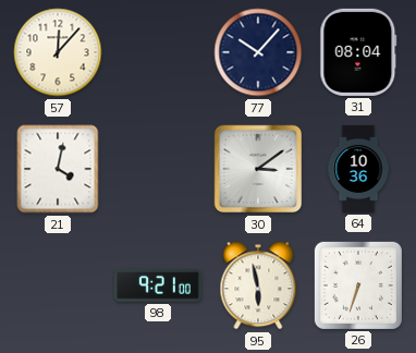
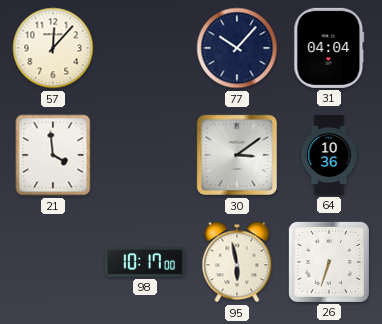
31: 08:04 -> 04:04 (329, 48)
21: 4:02 -> 3:59 (53, 155)
98: 9:21 -> 10:17 (145, 262)
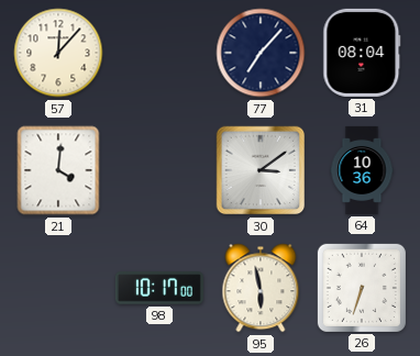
77: 10:07 -> 7:07 (261, 53)
31: 04:04 -> 08:04 (362, 53)
21: 3:59 -> 4:01 (58, 170)
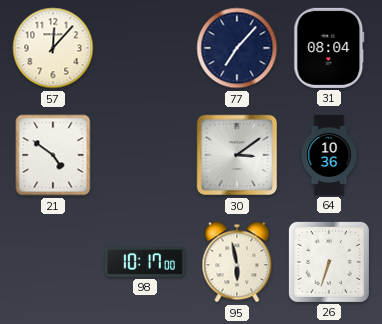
21: 4:01 -> 4:51 (53, 155)
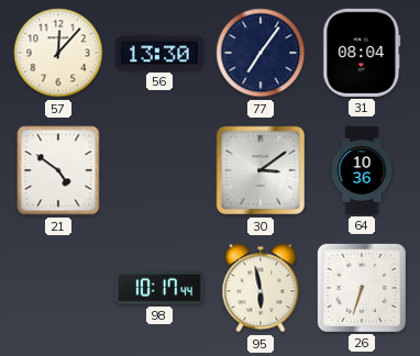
56: none -> 13:30 (159, 53)
77: 7:07 -> 7:06 (261, 53)
98: 10:17:00 -> 10:17:44 (159, 288)
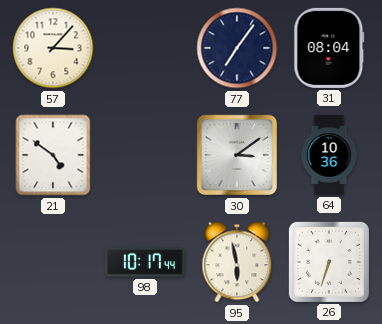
57: 12:07 -> 3:07 (53, 48)
56: 13:30 -> none (159, 53)
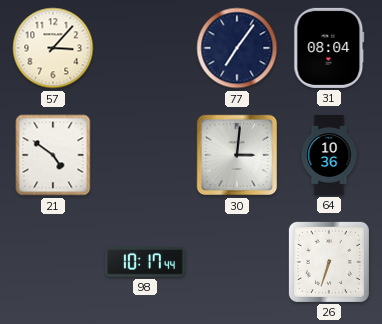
30: 3:09 -> 3:01 (237, 155)
95: 5:58 -> none (237, 262)
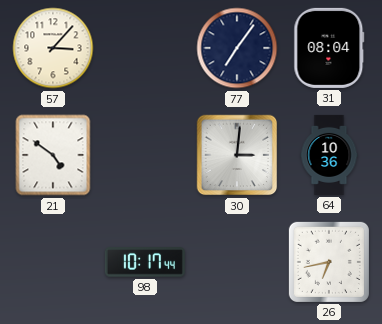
26: 6:33 -> 6:43 (329, 262)
